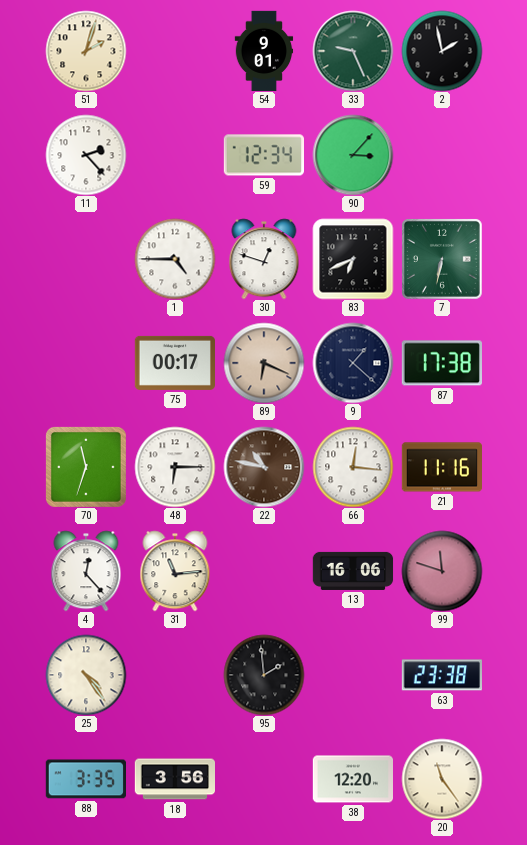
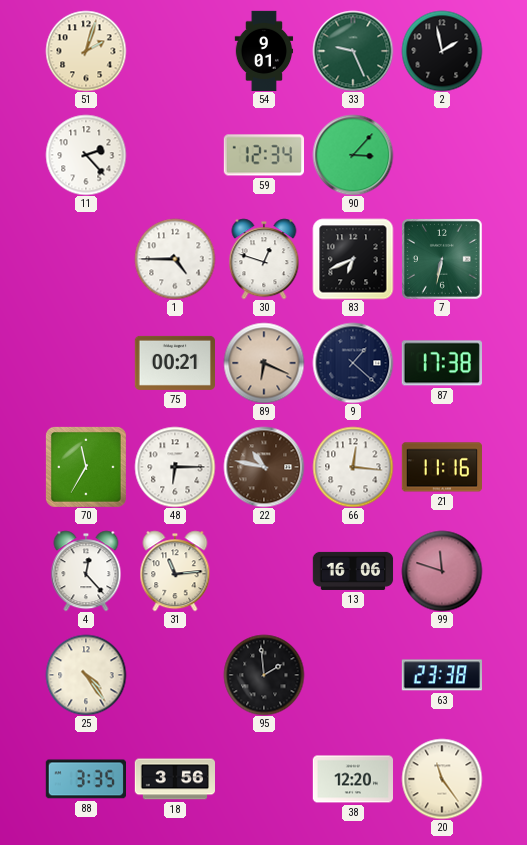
75: 00:17 -> 00:21 (174, 363)
70: 11:33 -> 11:35 (86, 467)
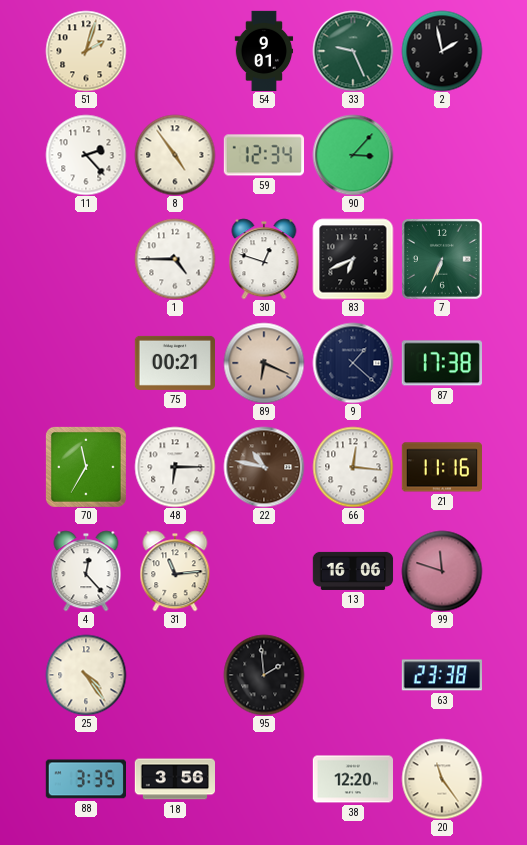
8: none -> 4:54 (175, 155)
7: 6:32 -> 6:34 (442, 259)
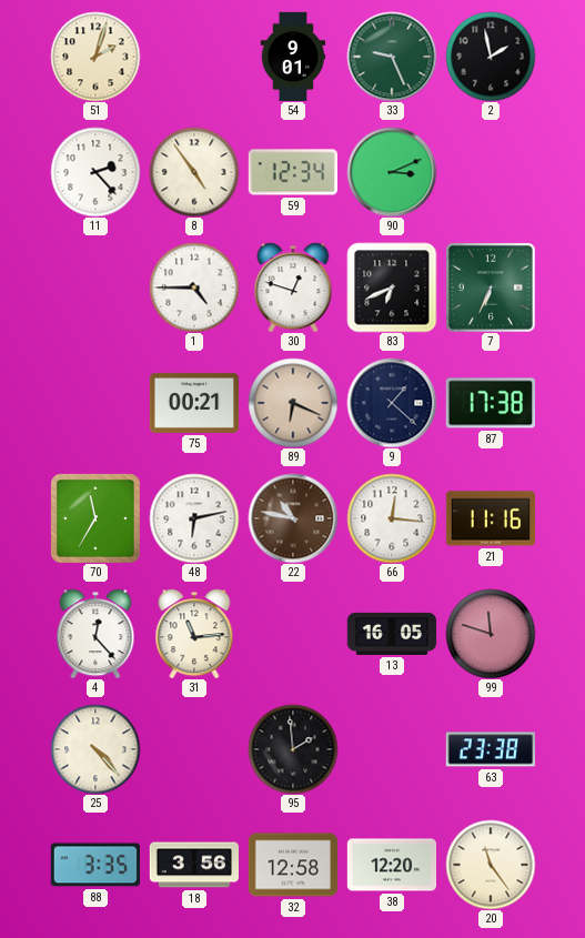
90: 3:07 -> 3:11 (392, 172)
48: 6:15 -> 6:13 (194, 518)
13: 16:06 -> 16:05 (392, 634)
25: 4:24 -> 4:23 (95, 749)
32: none -> 12:58 (292, 865)
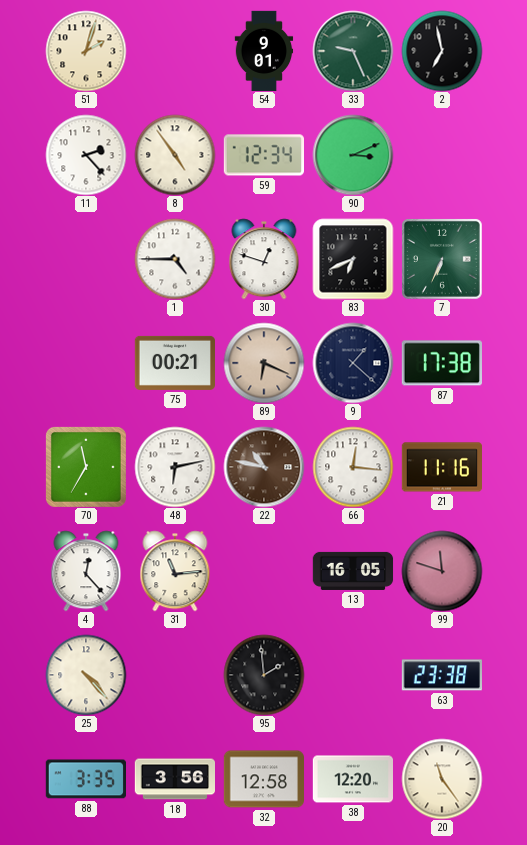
2: 1:58 -> 6:58 (442, 51)
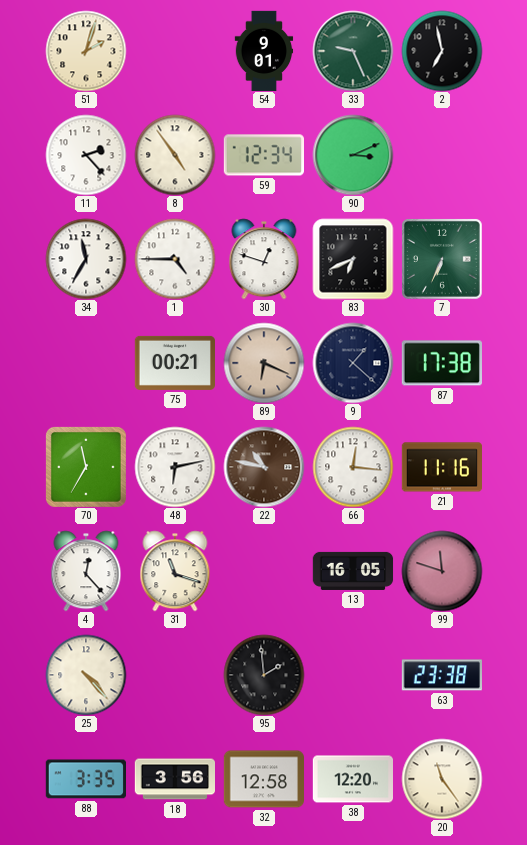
34: none -> 11:35 (86, 259)
31: 11:14 -> 11:18 (175, 571)
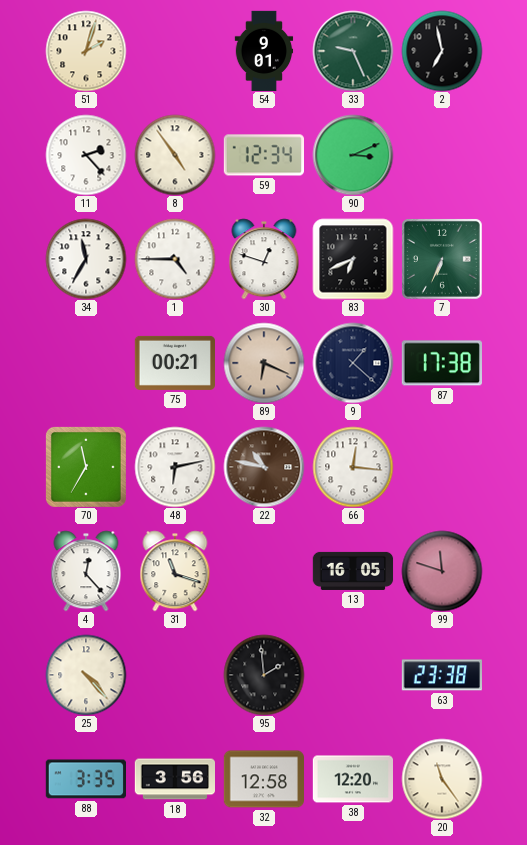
21: 11:16 -> none (441, 467)
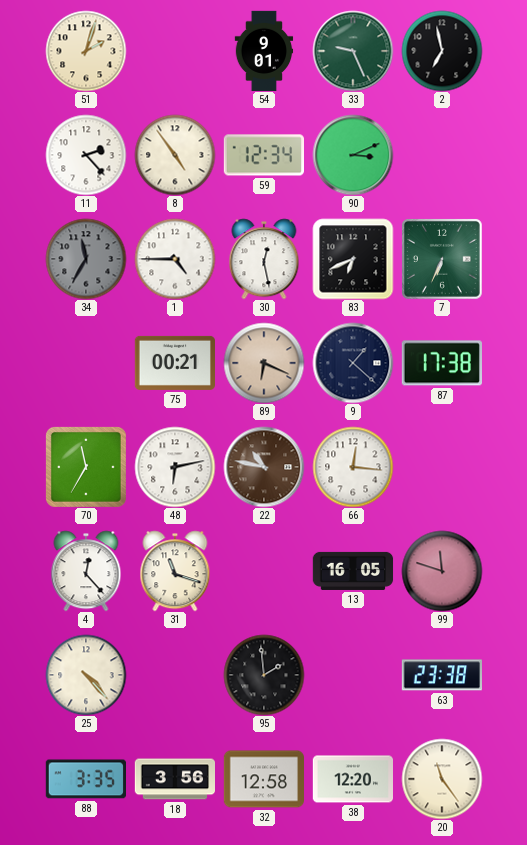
34 dial: white -> grey (86, 259)
30: 12:48 -> 12:28 (264, 259)
